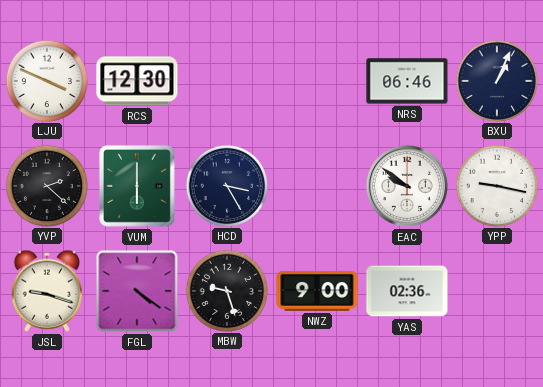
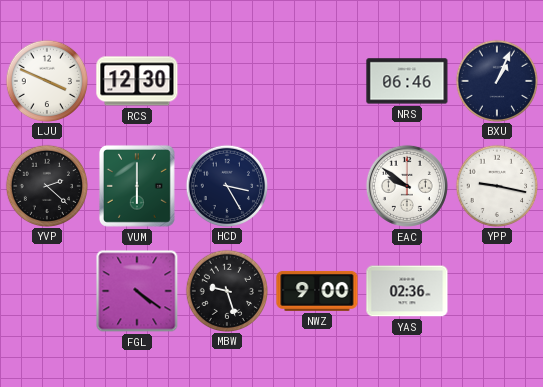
JSL: 9:18 -> none (47, 291)
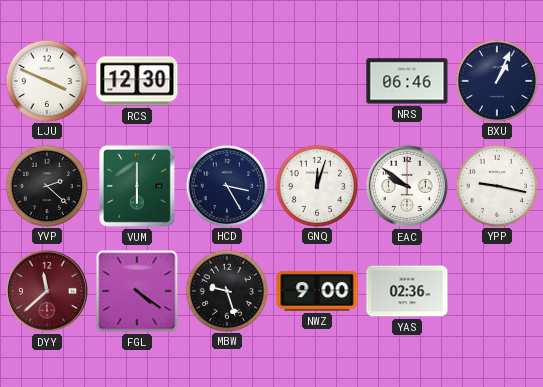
GNQ: none -> 12:03 (316, 185)
DYY: none -> 11:38 (47, 291)
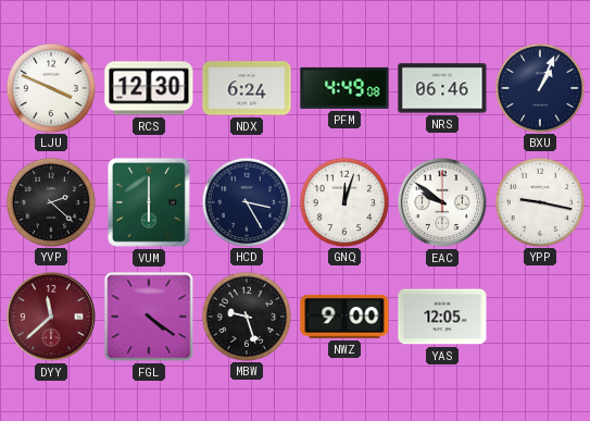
NDX: none -> 6:24 (247, 88)
PFM: none -> 4:49 (344, 88)
YAS: 02:36 -> 12:05 (442, 317)
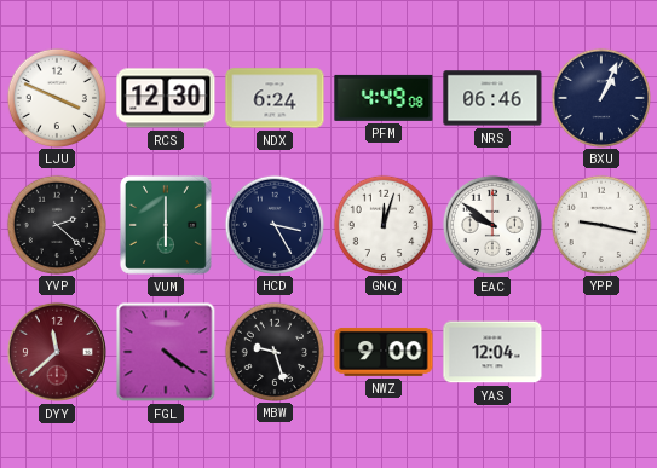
YAS: 12:05 -> 12:04 (492, 352)
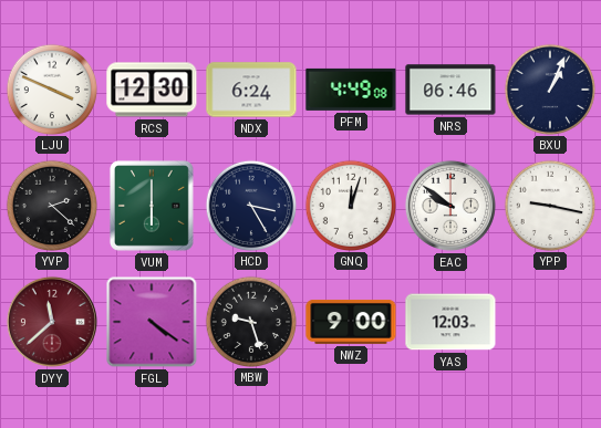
YAS: 12:04 -> 12:03 (450, 322)
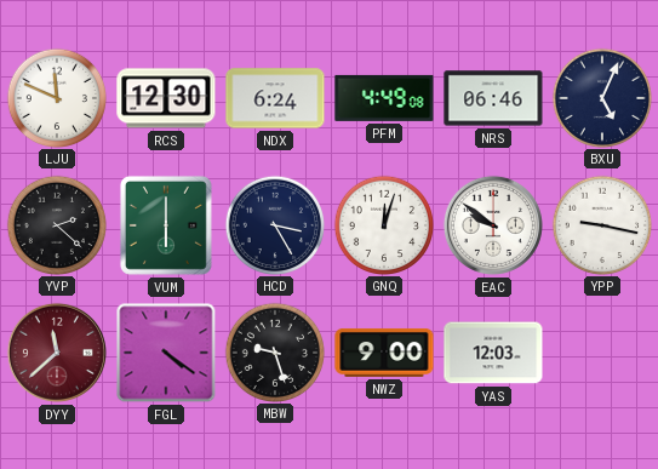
LJU: 3:49 -> 11:49 (56, 97)
BXU: 1:04 -> 5:04 (601, 97)
